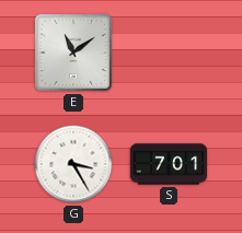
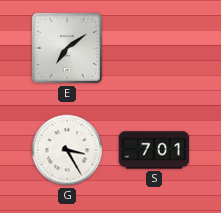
E: 11:09 -> 7:09 (67, 48)
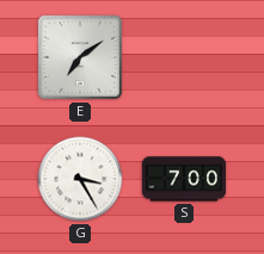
S: 7:01 -> 7:00 (184, 179)
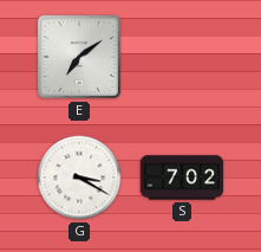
G: 3:25 -> 3:20 (79, 177)
S: 7:00 -> 7:02 (182, 177)
